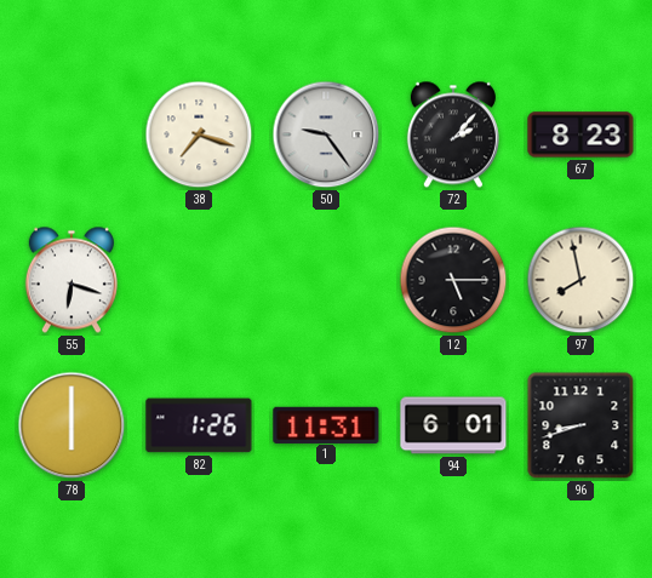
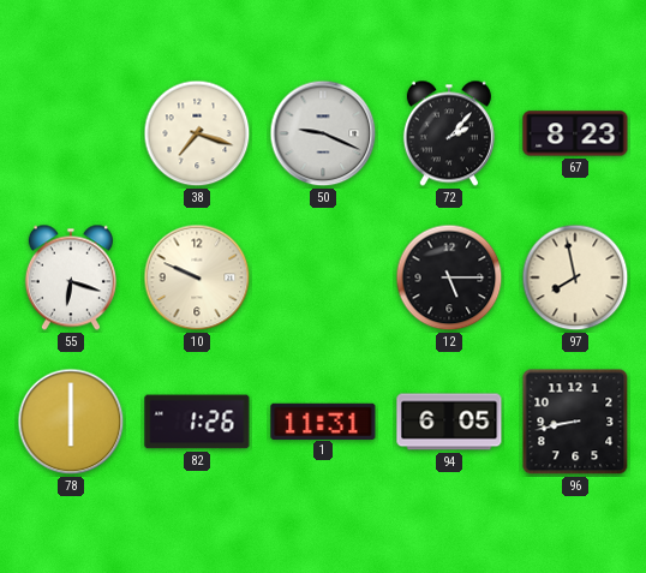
50: 9:24 -> 9:19 (323, 133)
10: none -> 9:49 (197, 277)
94: 6:01 -> 6:05 (449, 422)
96: 8:42 -> 8:43 (575, 422)
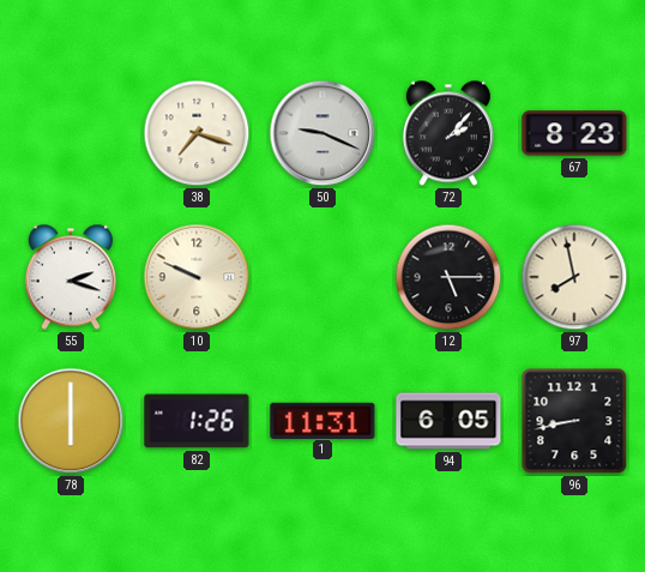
55: 6:18 -> 2:18 (71, 277)
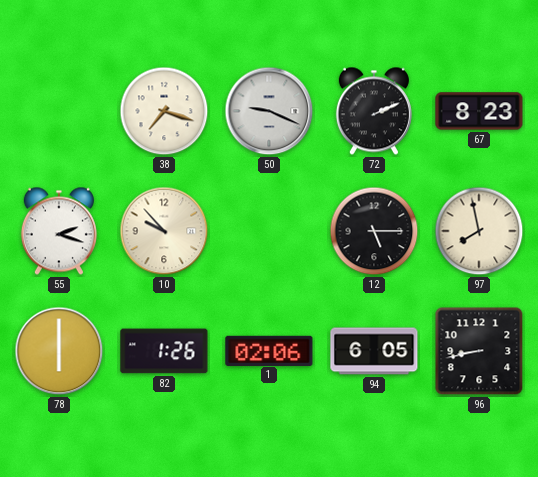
72: 2:07 -> 2:11 (374, 111)
10: 9:49 -> 9:53 (164, 231)
1: 11:31 -> 02:06 (269, 350)
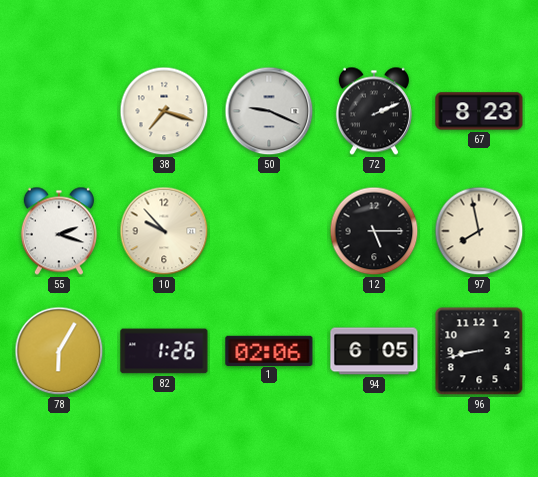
78: 6:00 -> 6:05 (59, 351)
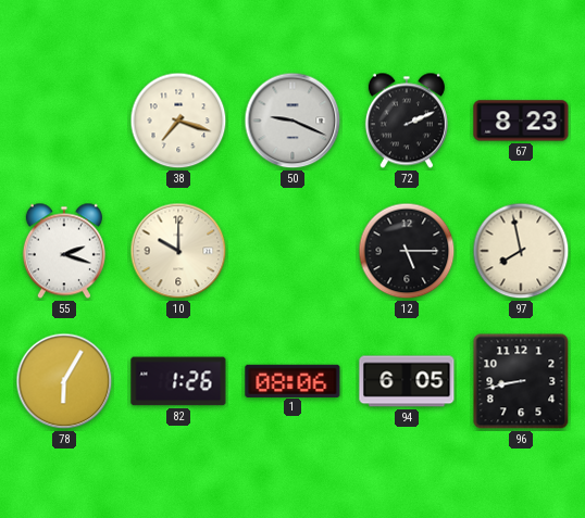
10: 9:53 -> 10:00 (178, 251)
1: 02:06 -> 08:06 (292, 380)
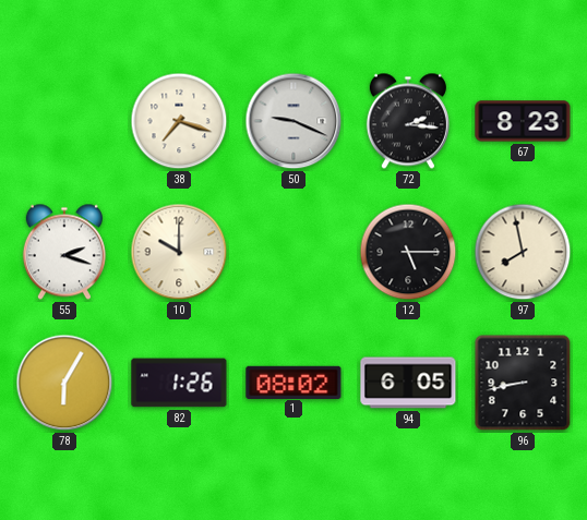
72: 2:11 -> 2:16 (408, 121)
1: 08:06 -> 08:02 (293, 382)
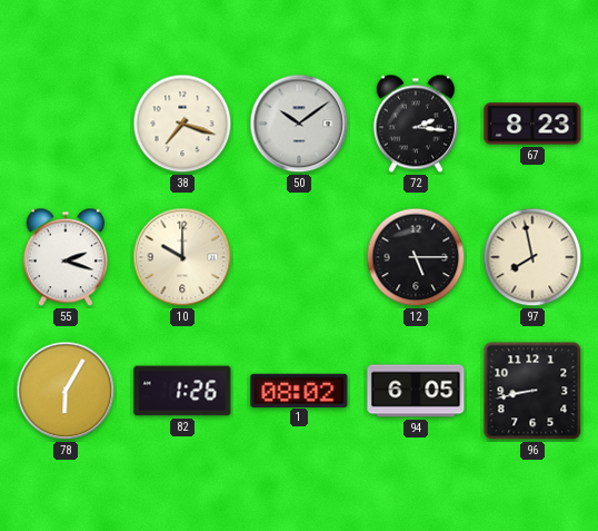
50: 9:19 -> 10:09 (299, 124)
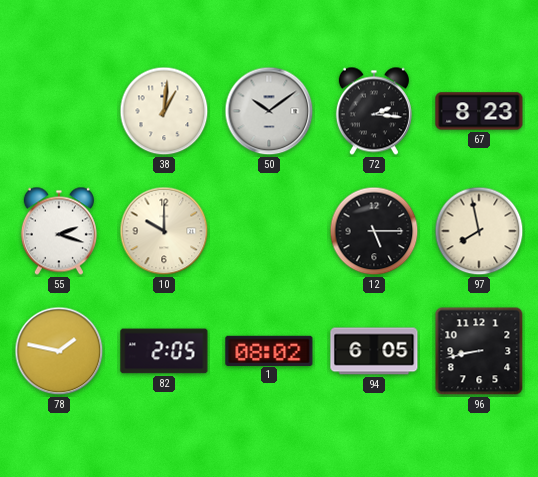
38: 7:18 -> 1:01 (164, 111)
78: 6:05 -> 1:47 (59, 351)
82: 1:26 -> 2:05 (164, 351)
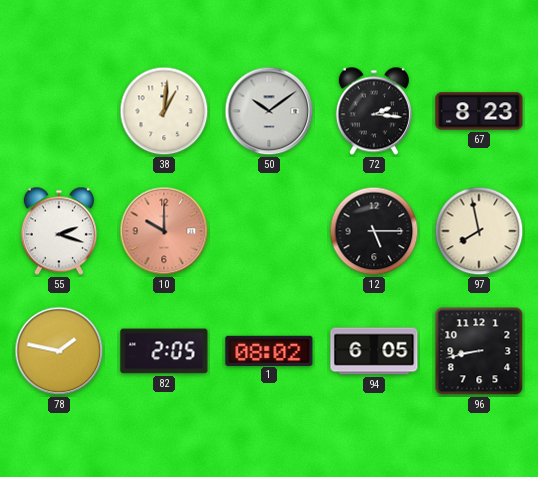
10 dial: cream -> salmon (164, 231)
